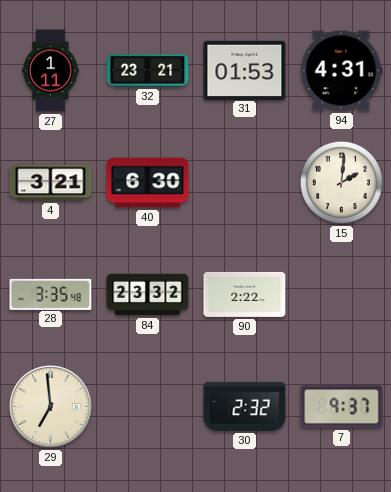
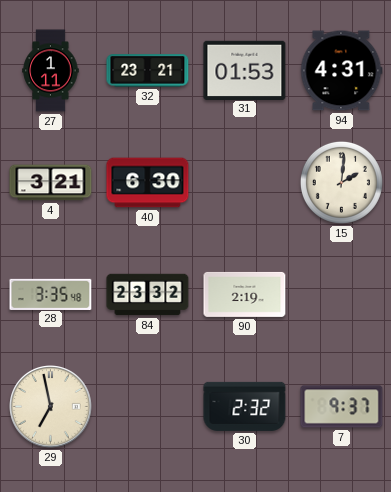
90: 2:22 -> 2:19 (245, 294)
29: 6:59 -> 6:58 (51, 407)
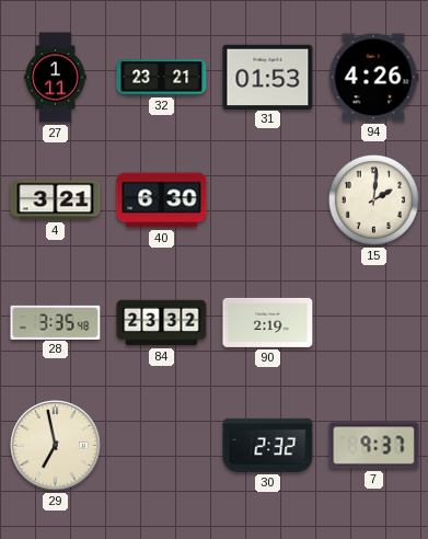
94: 4:31 -> 4:26 (374, 78)
